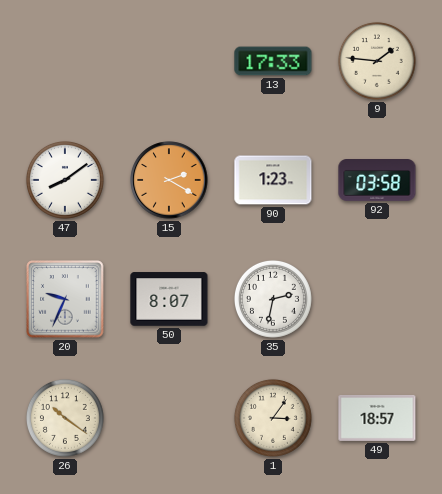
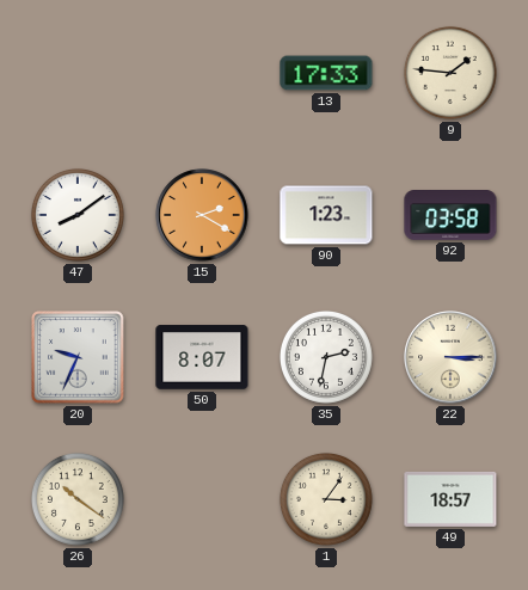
22: none -> 3:15 (450, 357)
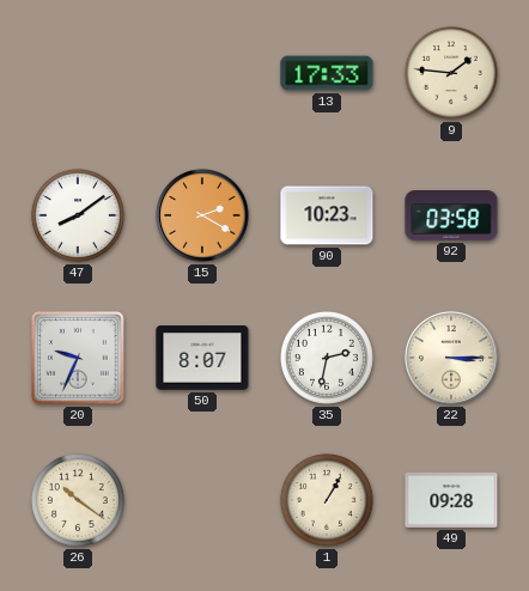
90: 1:23 -> 10:23 (327, 215)
1: 3:06 -> 1:05 (327, 500)
49: 18:57 -> 09:28 (451, 500)
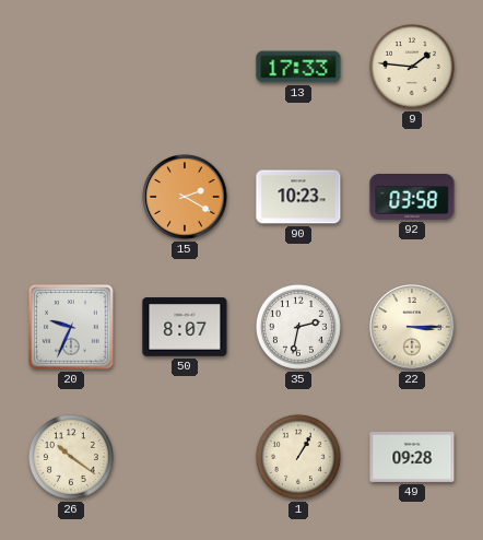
47: 8:09 -> none (78, 215)
